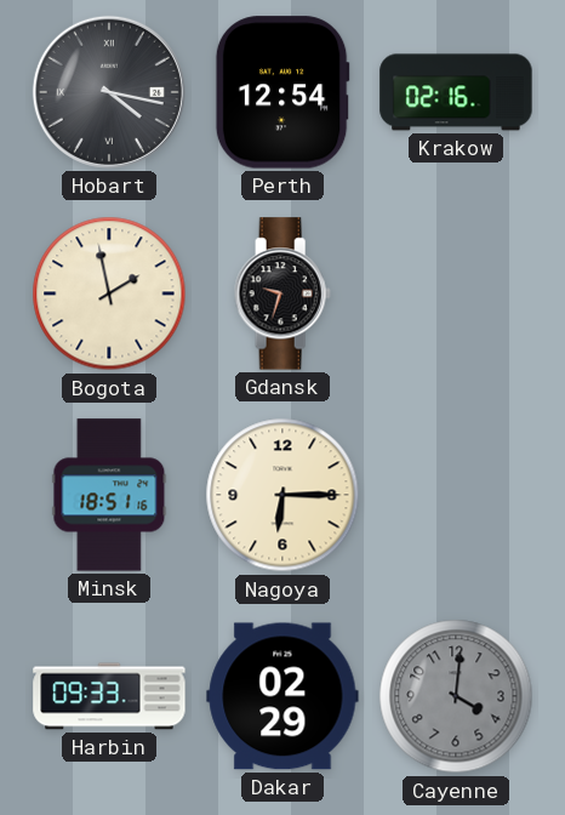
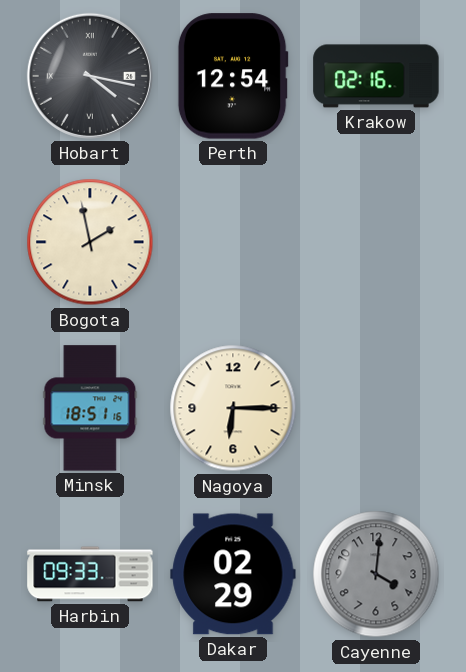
Gdansk: 9:33 -> none (282, 293)
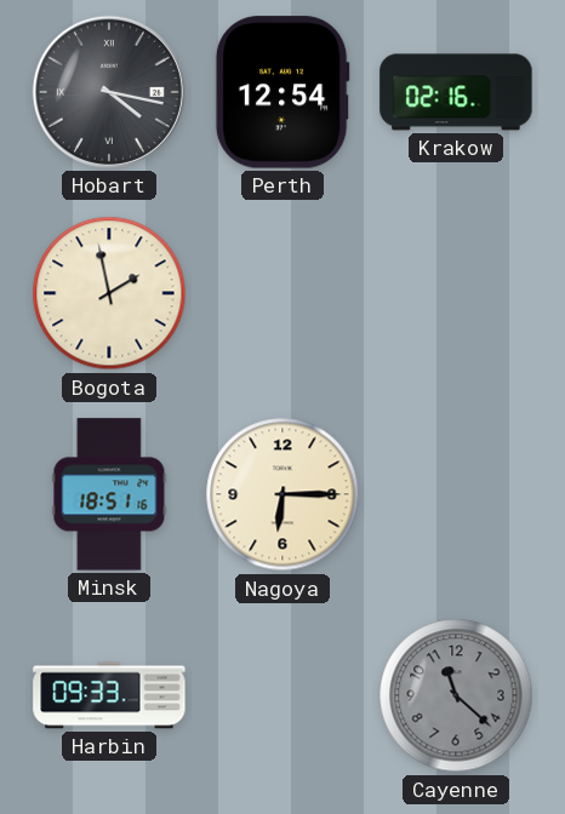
Dakar: 02:29 -> none (233, 574)
Cayenne: 4:01 -> 11:22 (456, 695)
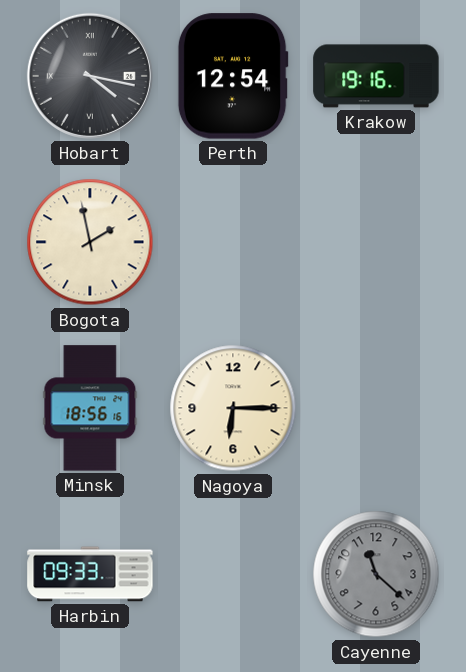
Krakow: 02:16 -> 19:16 (376, 76)
Minsk: 18:51 -> 18:56 (90, 408)
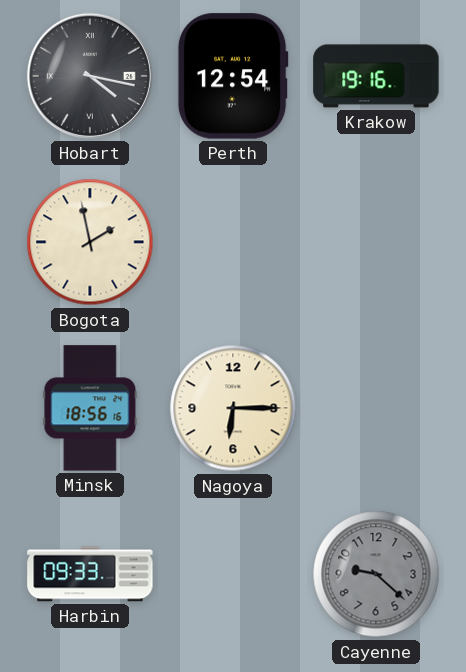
Cayenne: 11:22 -> 9:22 (376, 574)
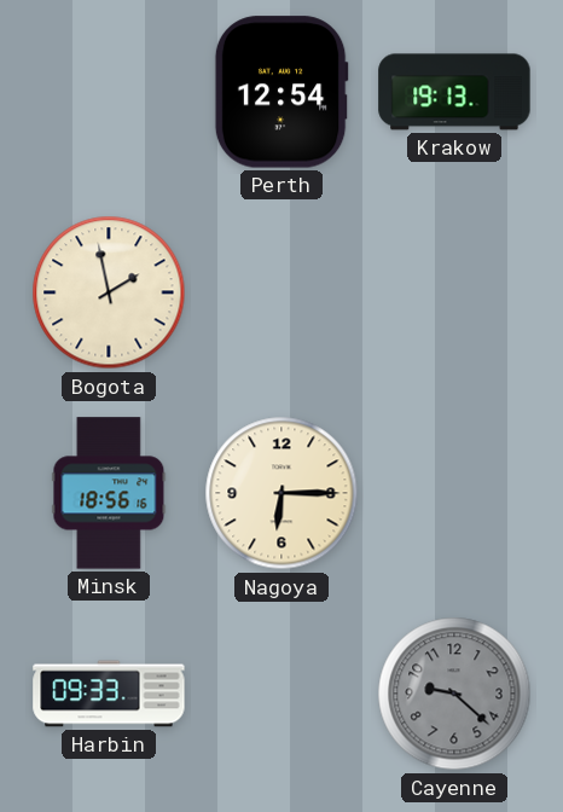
Hobart: 4:17 -> none (90, 76)
Krakow: 19:16 -> 19:13 (454, 92)
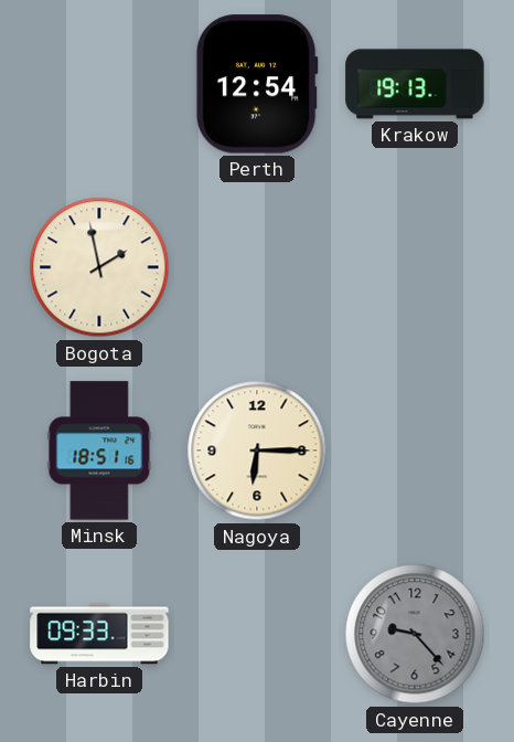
Minsk: 18:56 -> 18:51 (99, 451)
Cayenne: 9:22 -> 9:23 (415, 634)
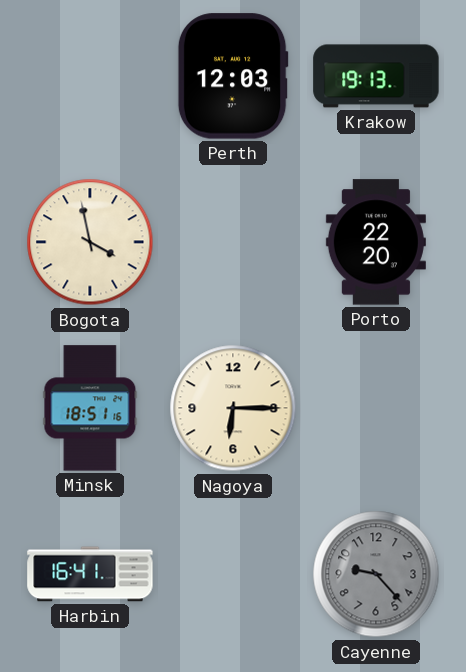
Perth: 12:54 -> 12:03 (233, 76)
Bogota: 1:58 -> 3:58 (90, 242)
Porto: none -> 22:20 (376, 242)
Harbin: 09:33 -> 16:41 (90, 574)
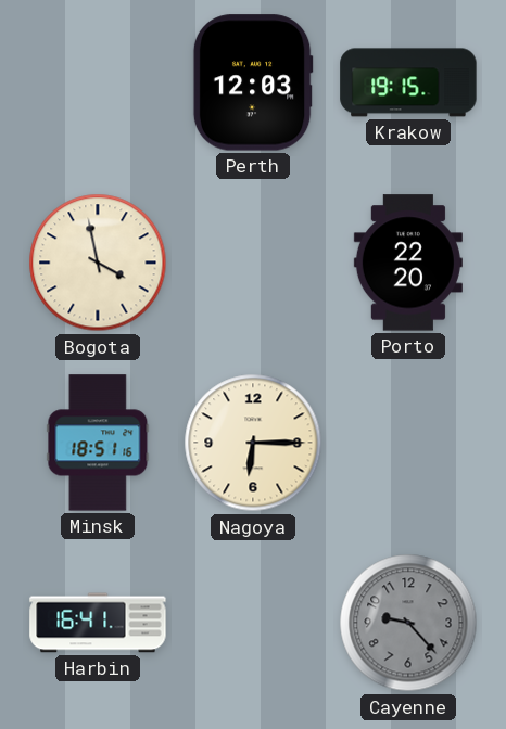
Krakow: 19:13 -> 19:15 (408, 82)
